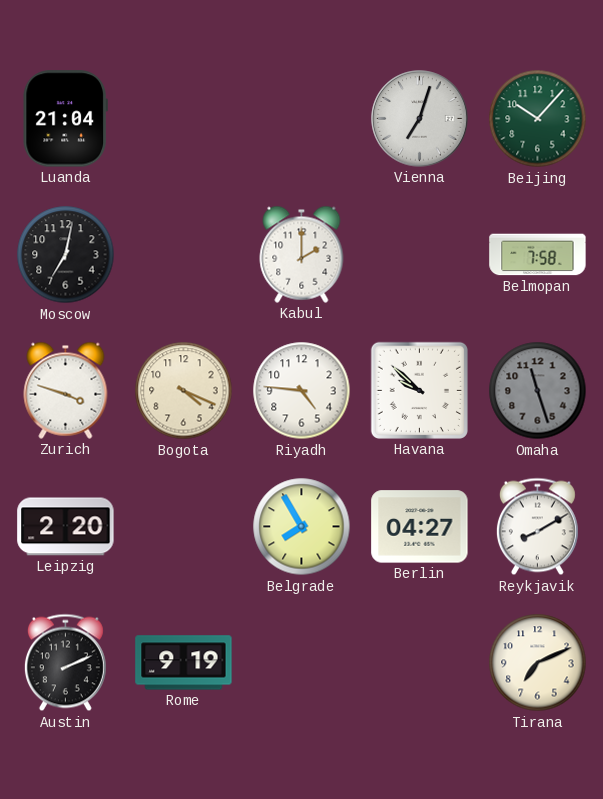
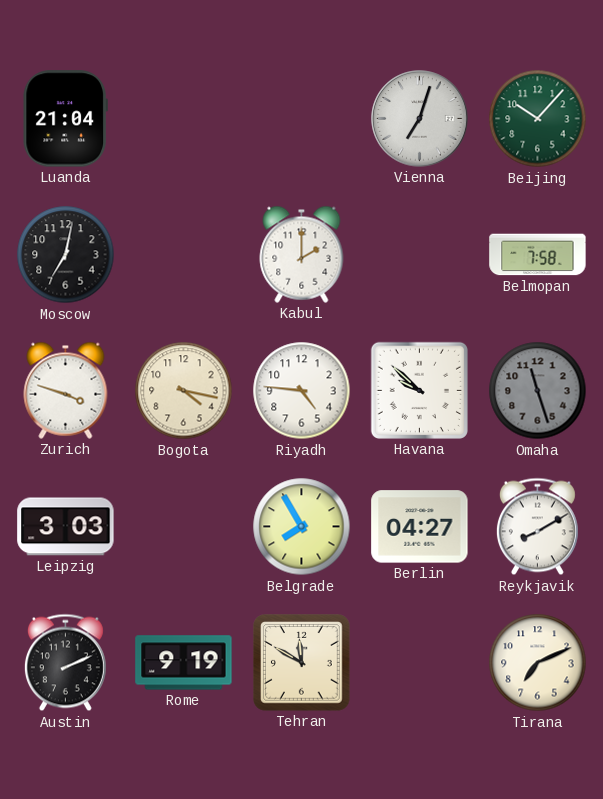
Bogota: 4:19 -> 4:17 (184, 391)
Leipzig: 2:20 -> 3:03 (66, 527)
Tehran: none -> 11:50 (302, 663)
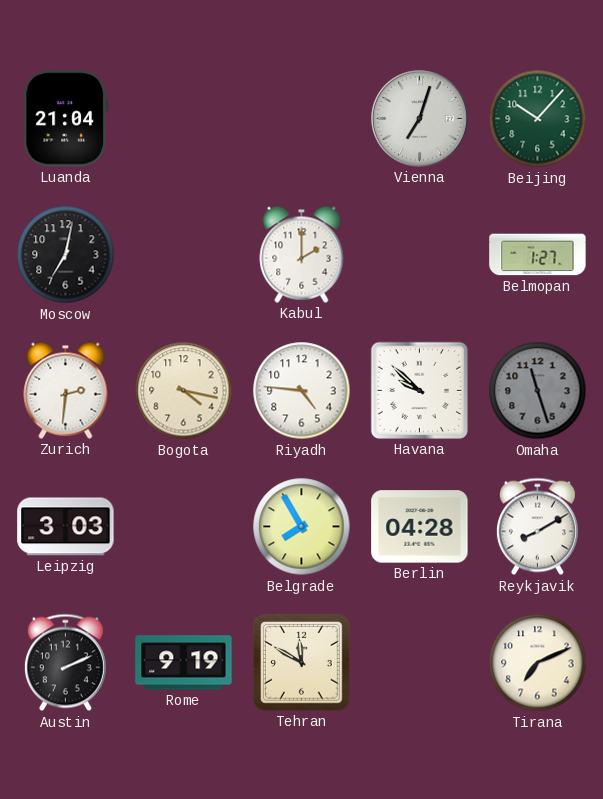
Belmopan: 7:58 -> 1:27 (538, 255)
Zurich: 3:48 -> 2:31 (66, 390)
Berlin: 04:27 -> 04:28 (420, 527)
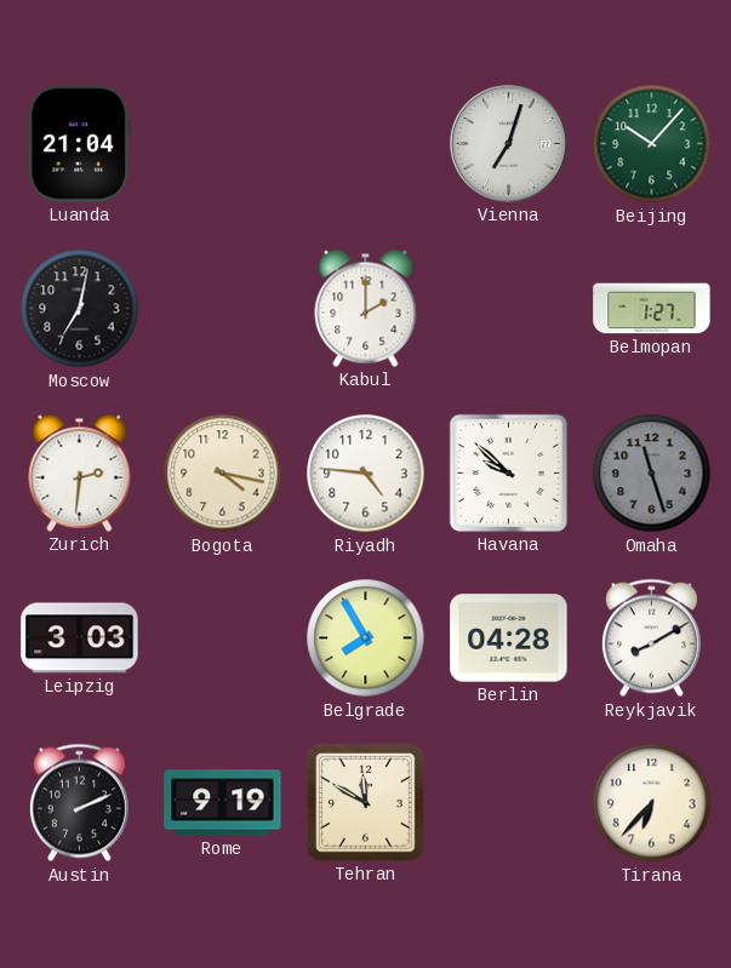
Tirana: 7:11 -> 6:37 (652, 803)
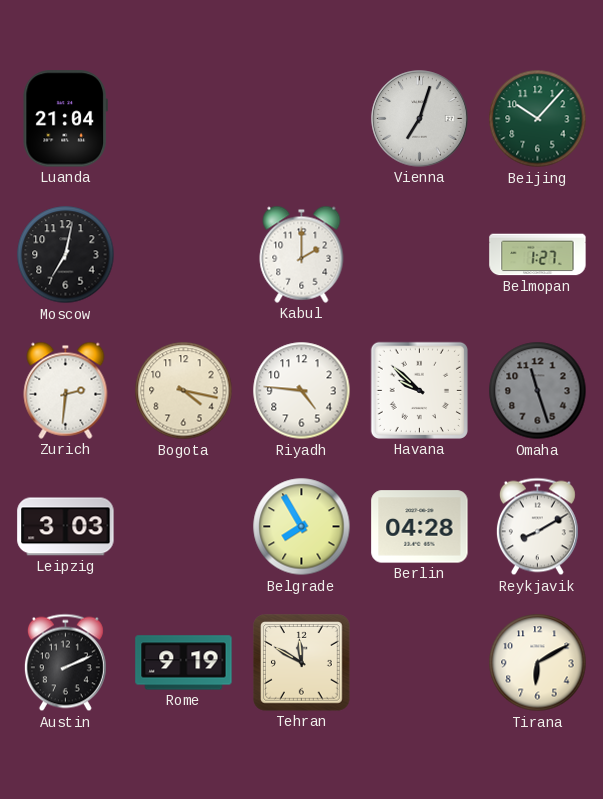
Tirana: 6:37 -> 6:10 (538, 663)
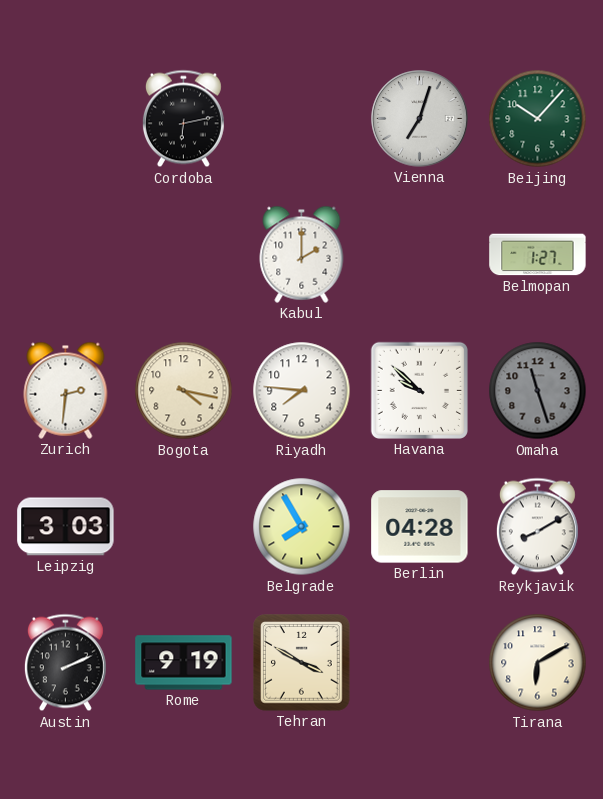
Luanda: 21:04 -> none (65, 119)
Cordoba: none -> 6:13 (183, 119)
Moscow: 7:02 -> none (66, 255)
Riyadh: 4:46 -> 7:46 (302, 391)
Tehran: 11:50 -> 3:50 (302, 663)
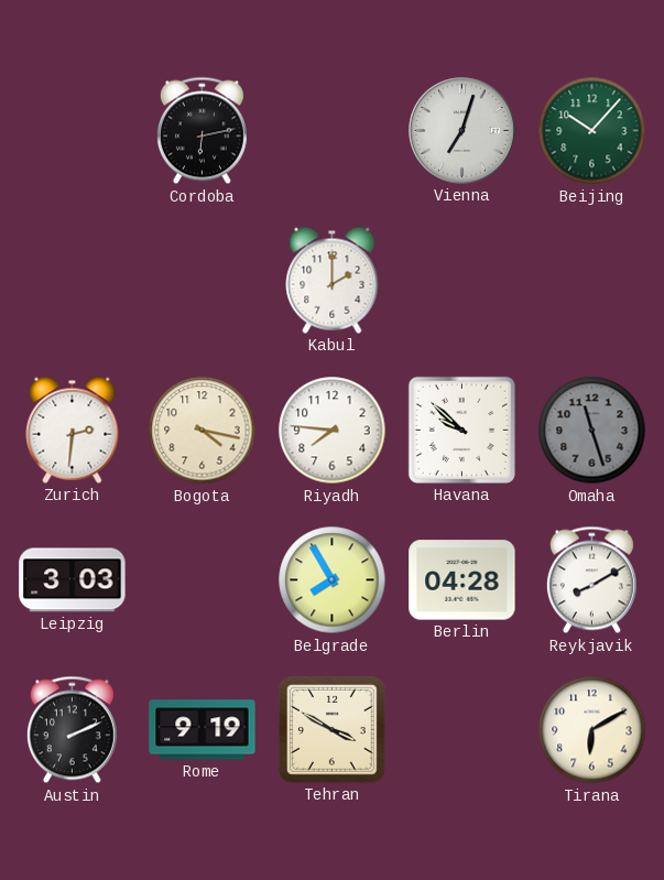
Belmopan: 1:27 -> none (538, 255)
